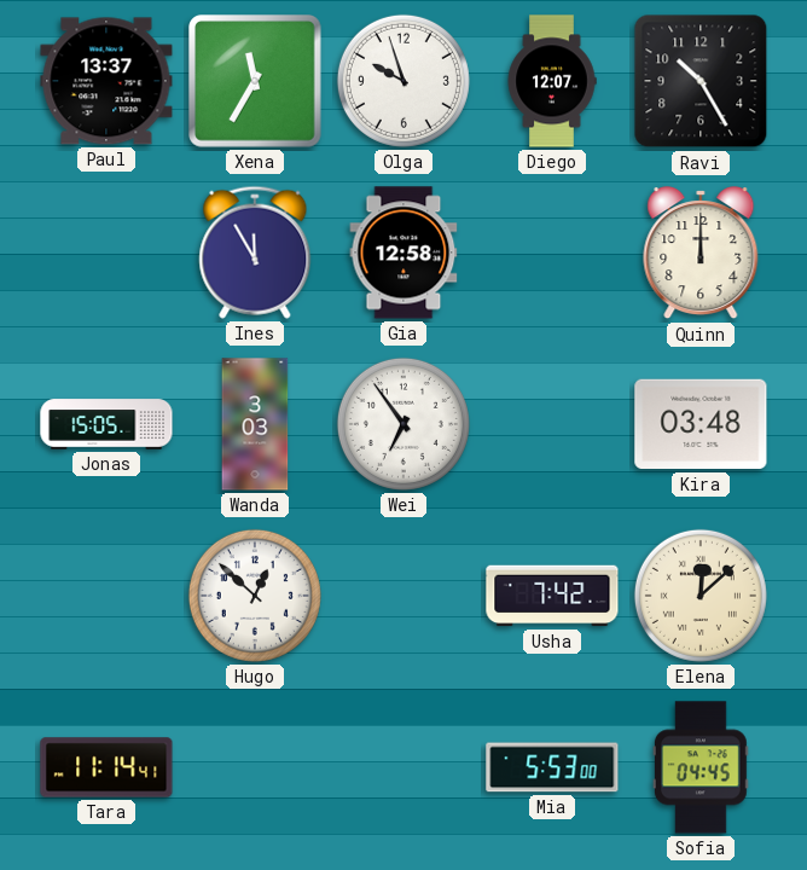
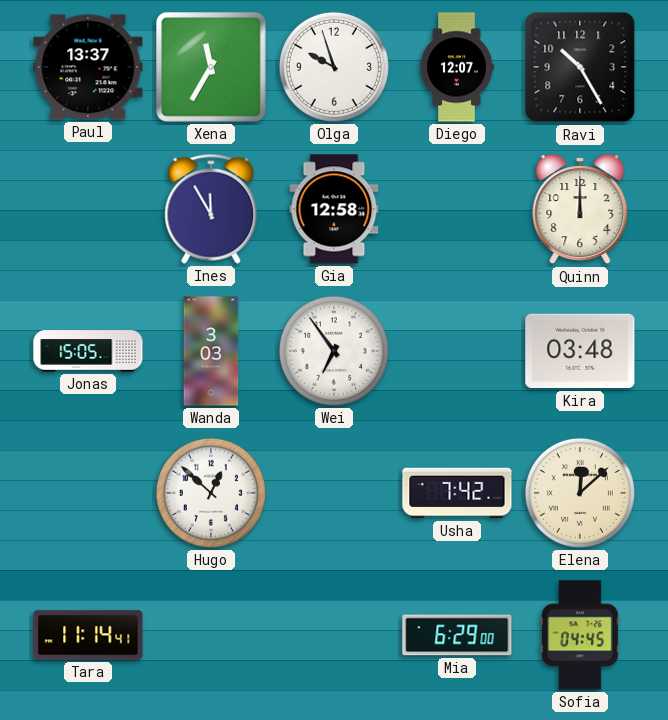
Mia: 5:53 -> 6:29 (457, 635)
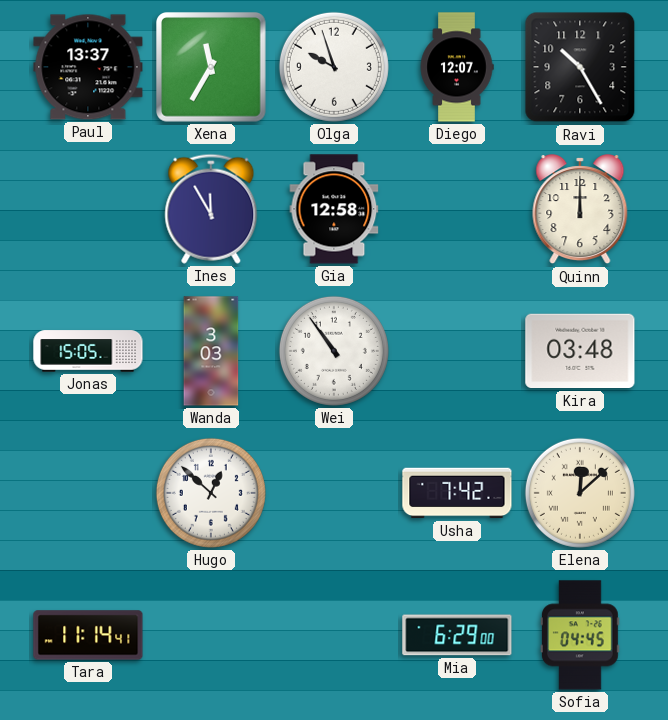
Wei: 6:54 -> 10:54 (334, 351)
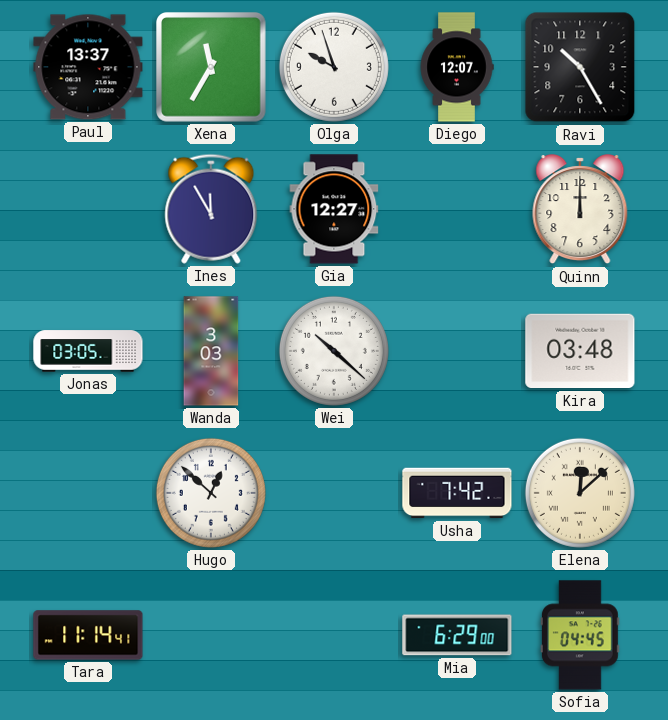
Gia: 12:58 -> 12:27 (334, 209)
Jonas: 15:05 -> 03:05 (88, 351)
Wei: 10:54 -> 10:22 (334, 351)
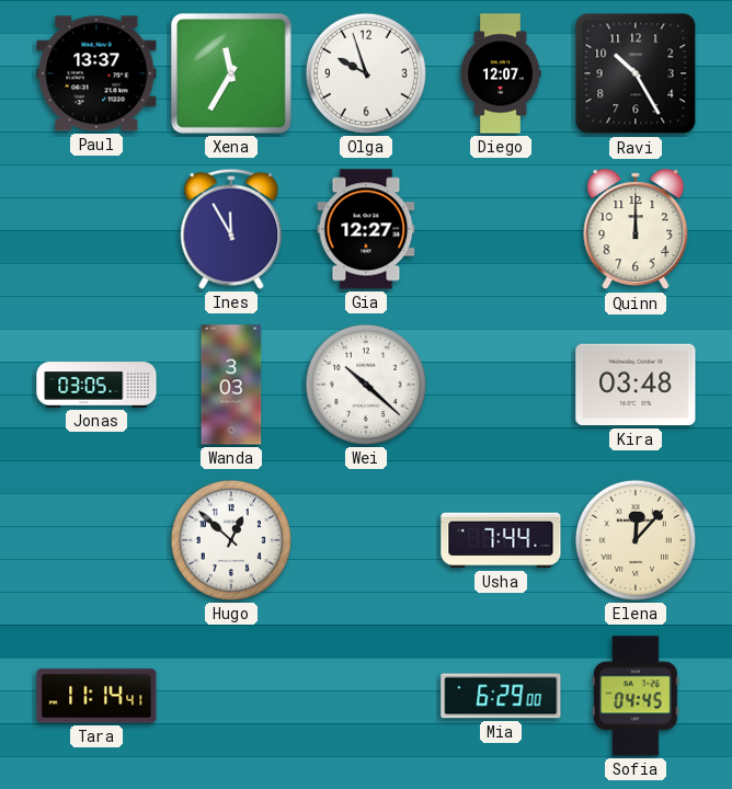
Usha: 7:42 -> 7:44 (501, 540)
Elena: 12:08 -> 12:07 (636, 540)
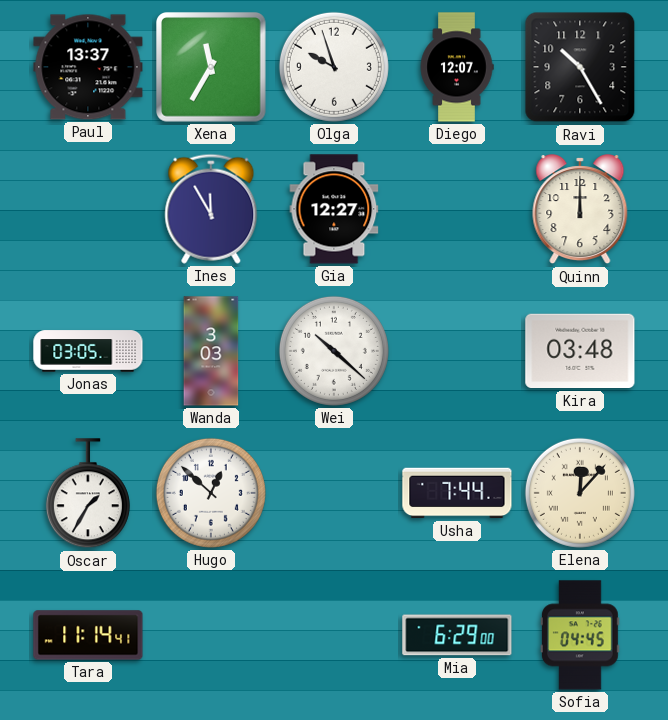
Oscar: none -> 1:35 (88, 494)
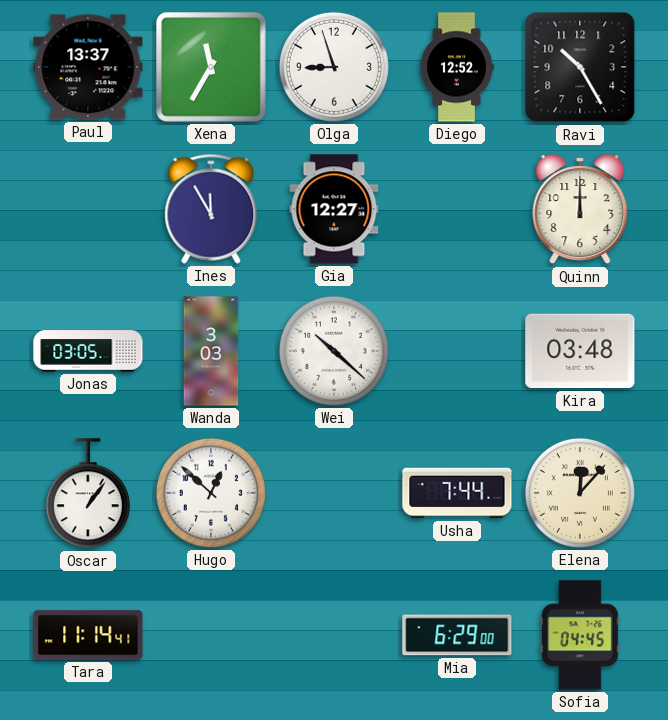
Olga: 9:57 -> 8:57 (334, 67)
Diego: 12:07 -> 12:52 (457, 67)
Oscar: 1:35 -> 1:06 (88, 494)
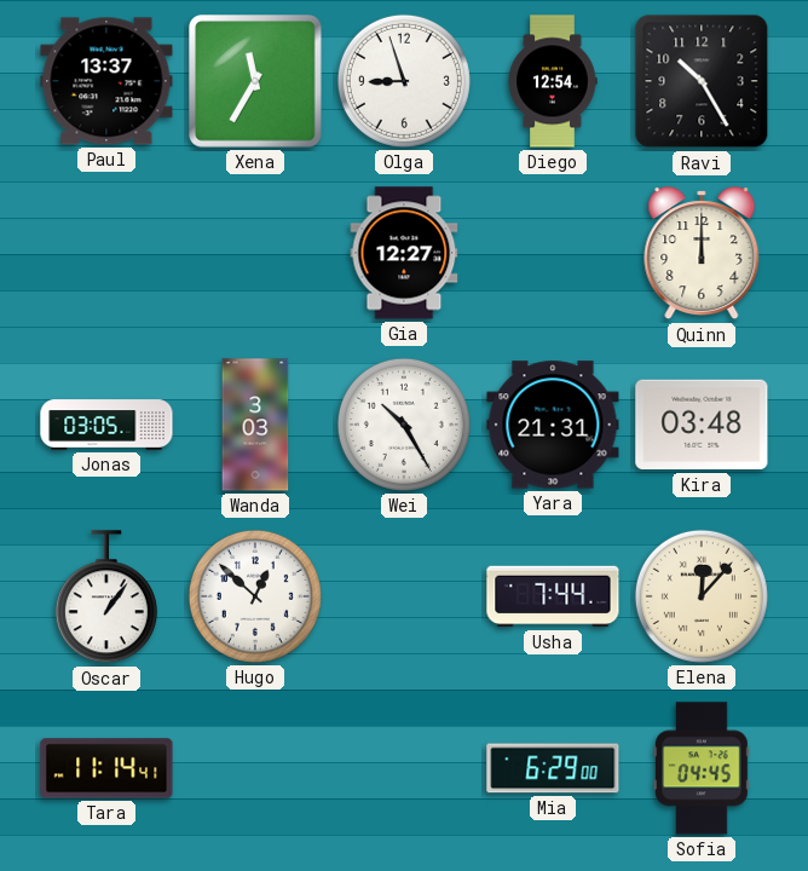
Diego: 12:52 -> 12:54 (553, 81)
Ines: 11:55 -> none (211, 209)
Wei: 10:22 -> 10:25 (404, 425)
Yara: none -> 21:31 (553, 425)
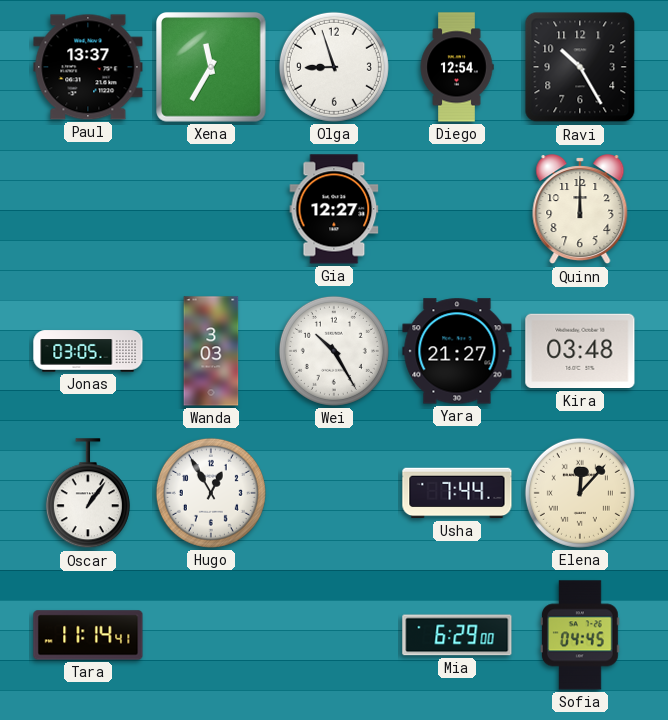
Yara: 21:31 -> 21:27 (457, 351)
Hugo: 12:52 -> 12:55 (211, 493)
